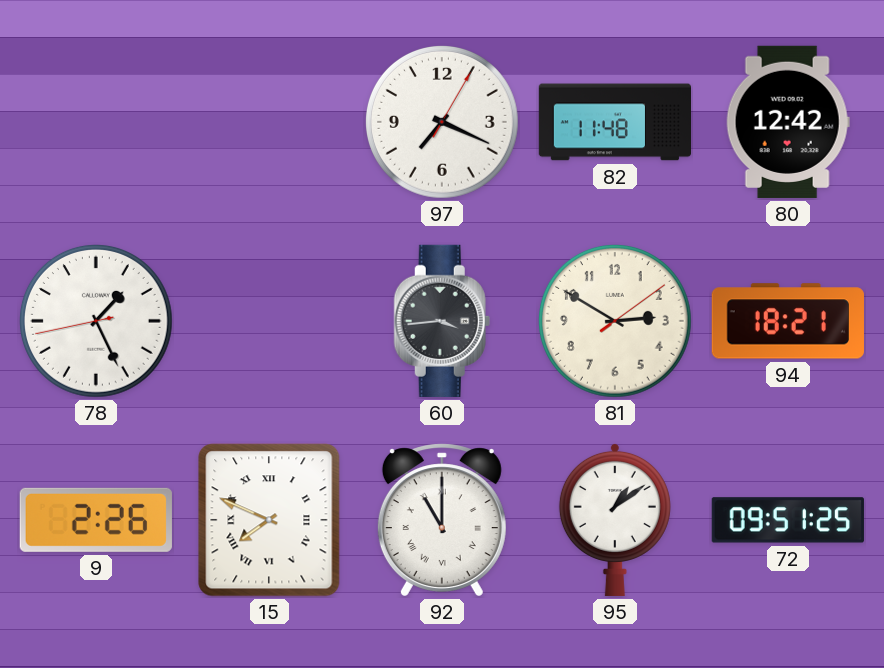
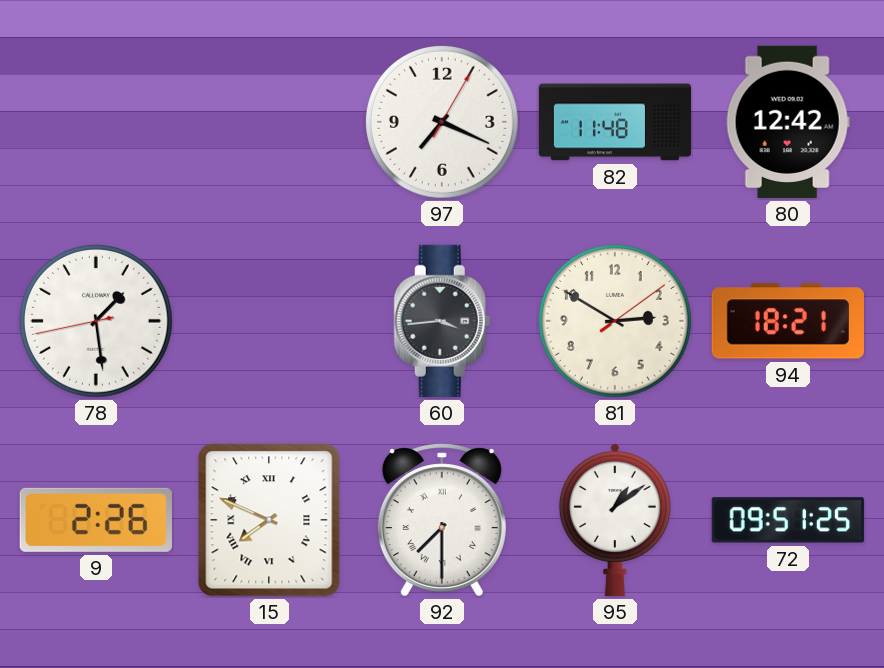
78: 1:25 -> 1:28 (97, 322)
92: 11:00 -> 7:30 (442, 520)
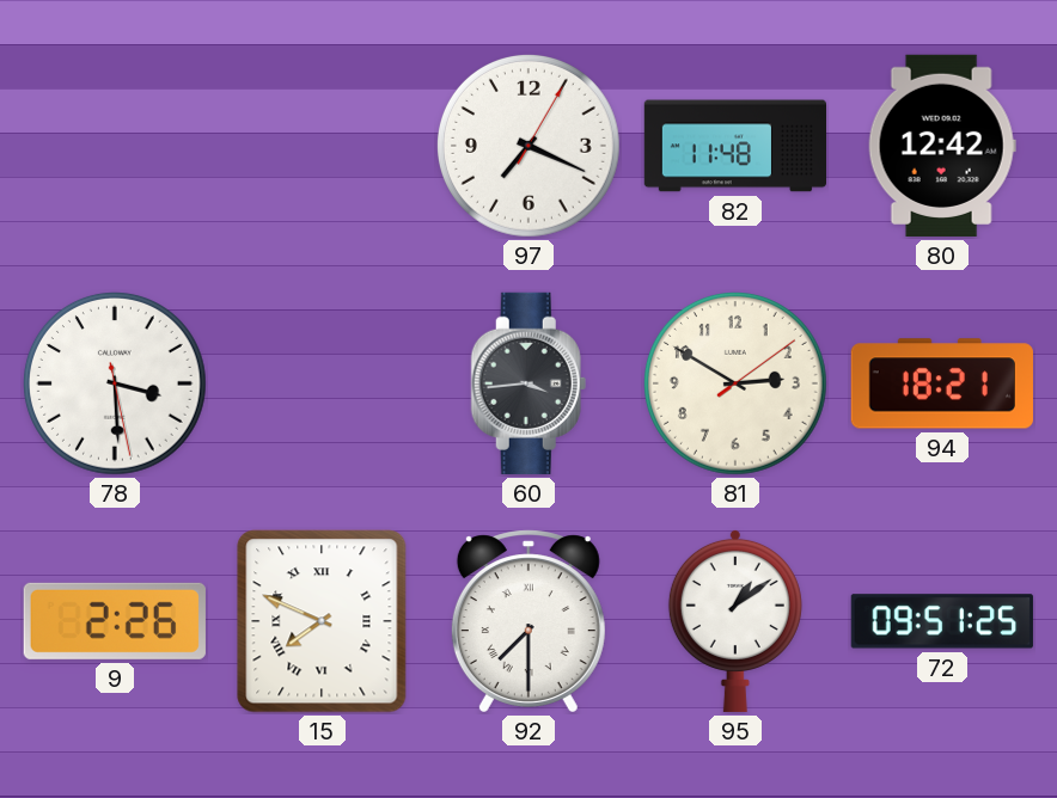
78: 1:28 -> 3:29 (116, 385)
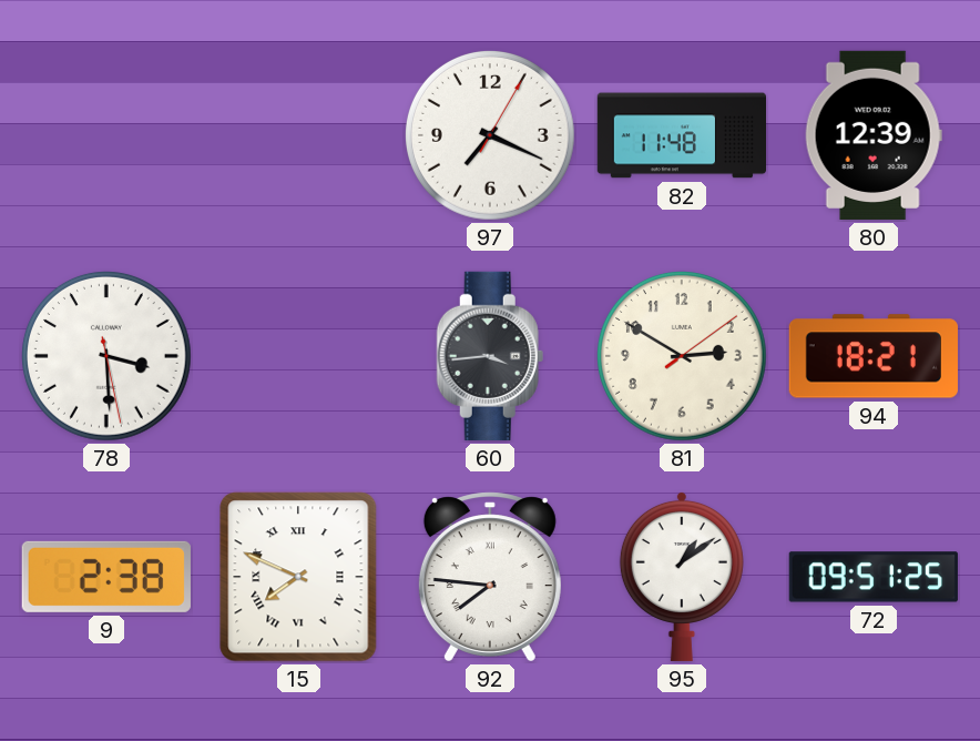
80: 12:42 -> 12:39 (874, 135)
9: 2:26 -> 2:38 (106, 577)
92: 7:30 -> 7:46 (490, 577)
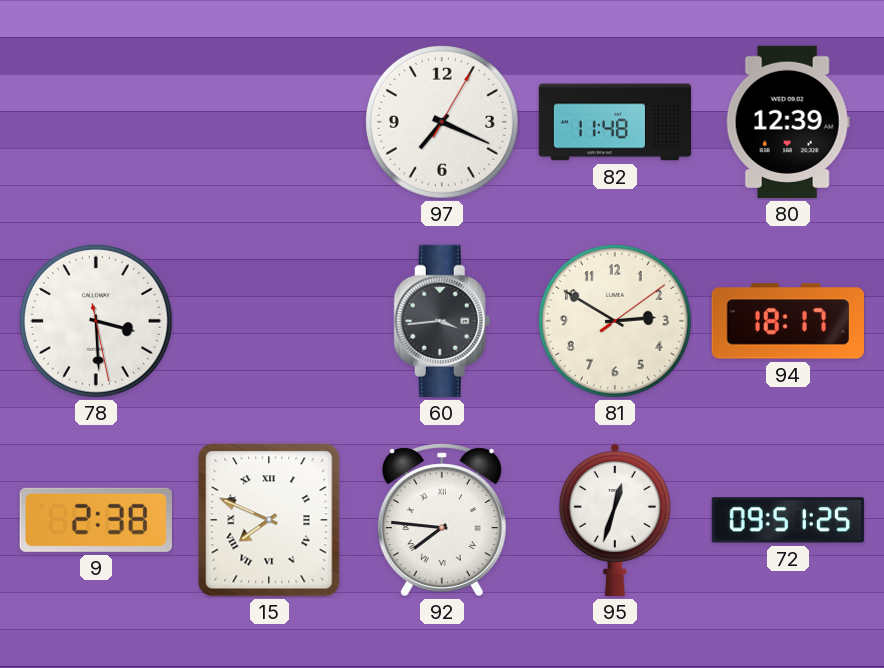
94: 18:21 -> 18:17 (788, 321)
95: 1:09 -> 12:33 (615, 519)
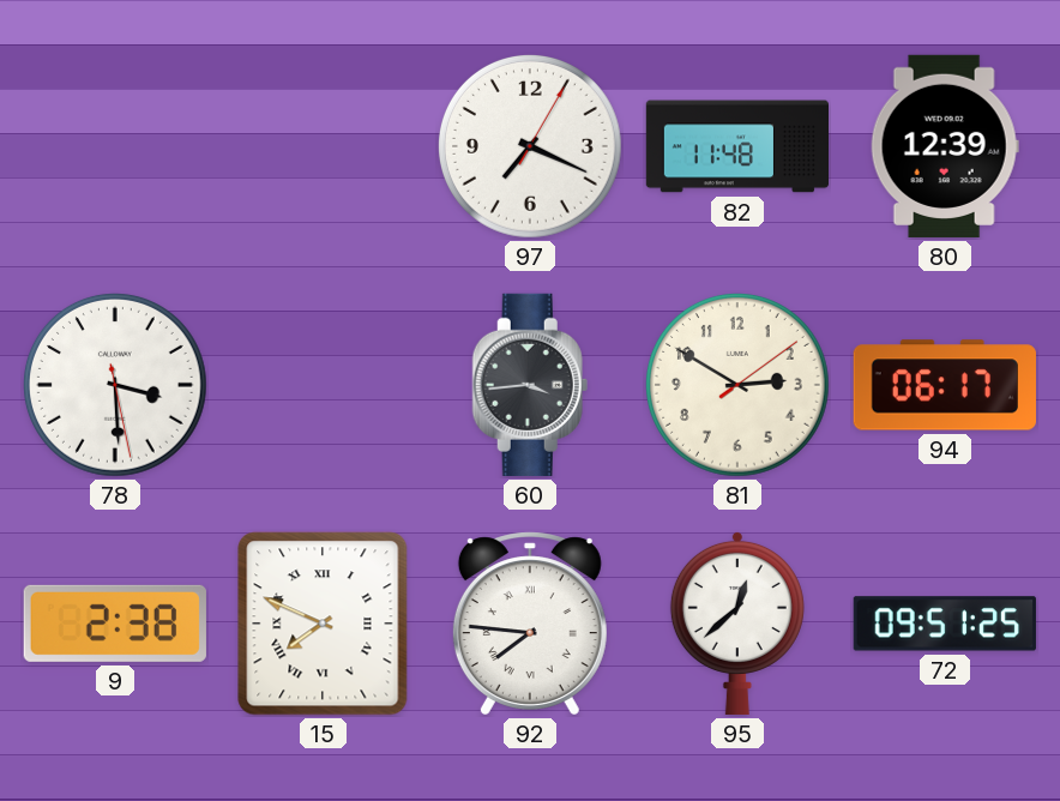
94: 18:17 -> 06:17 (945, 385)
95: 12:33 -> 12:38 (737, 622)
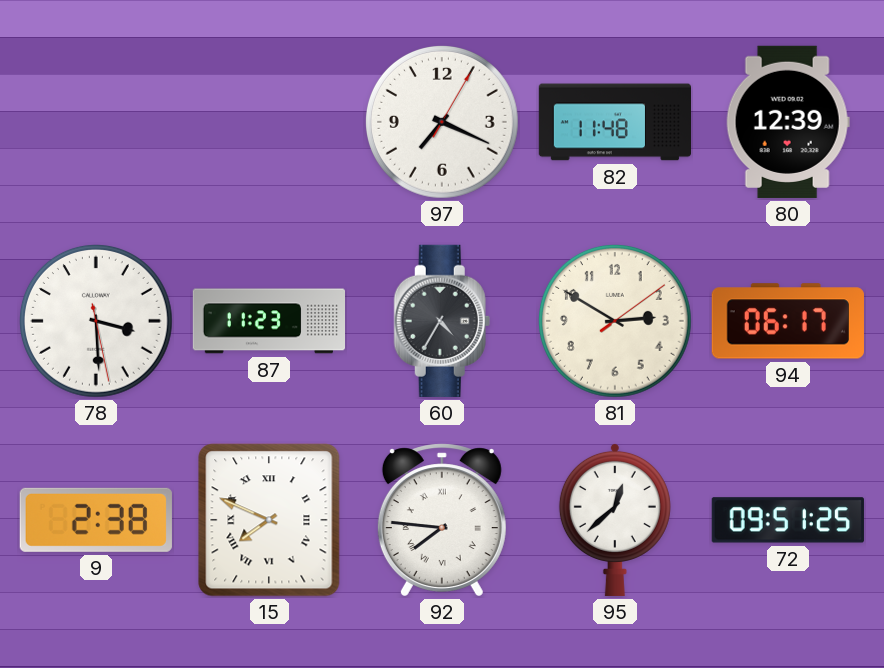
87: none -> 11:23 (268, 321)
60: 3:44 -> 4:35 (442, 321)
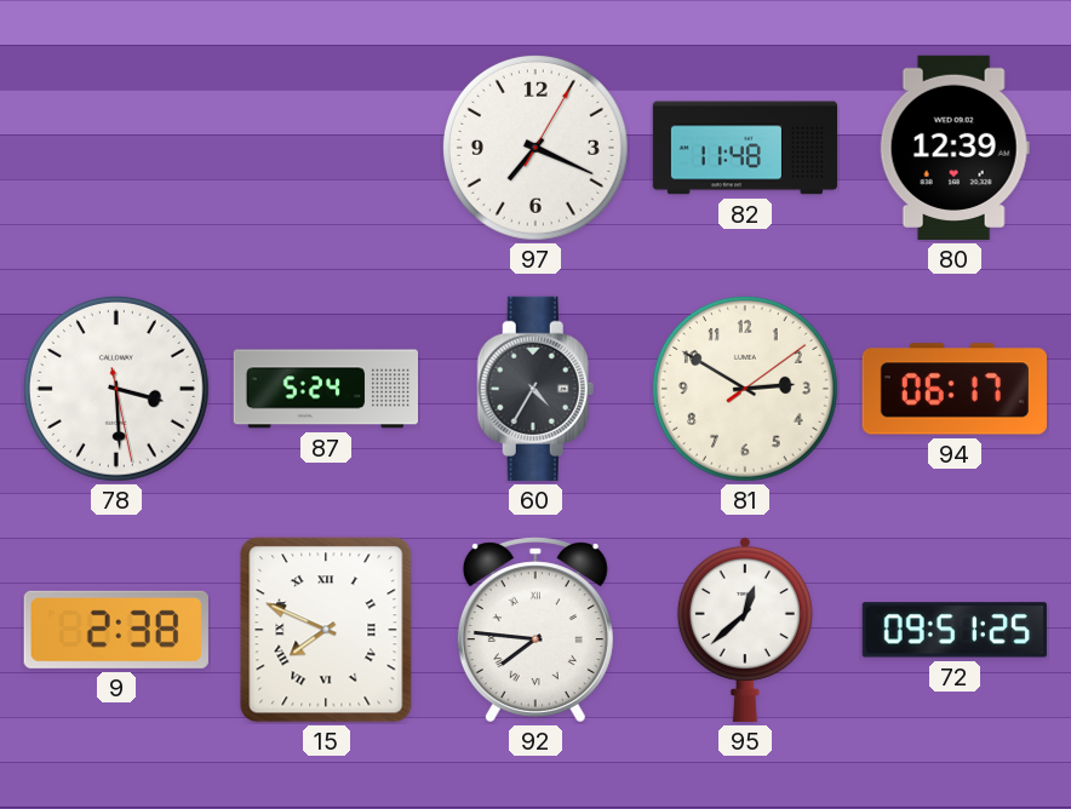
87: 11:23 -> 5:24 (325, 389)
